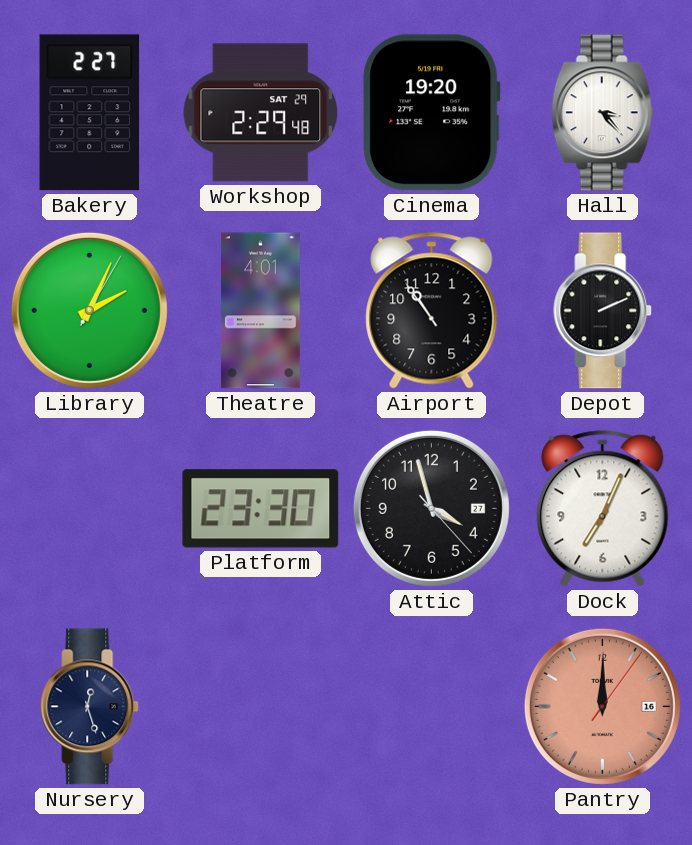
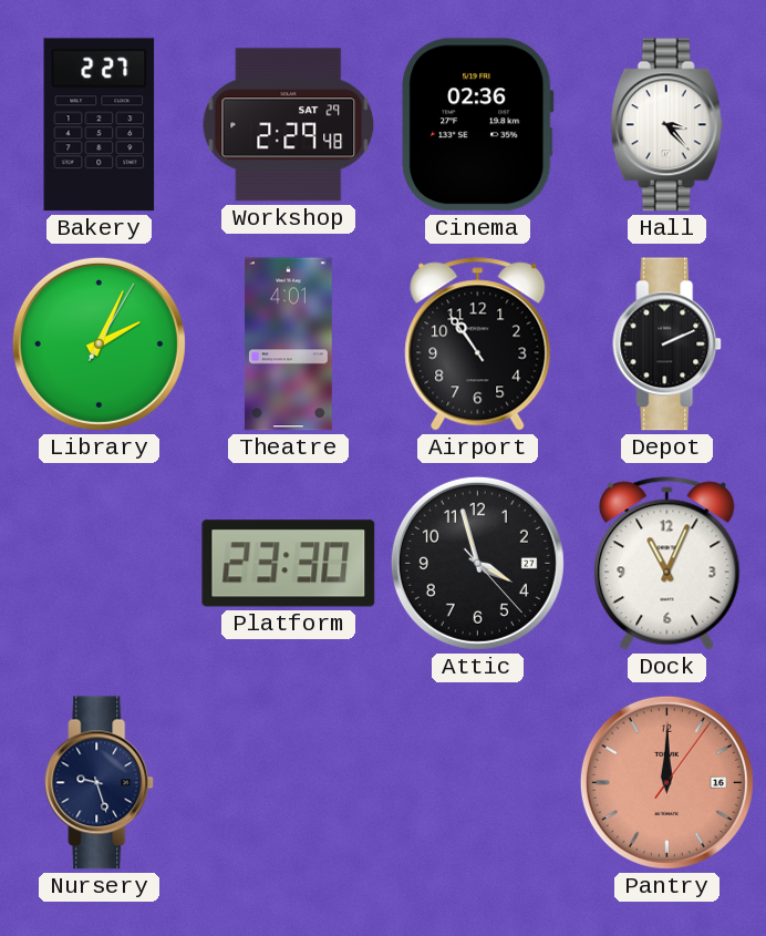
Cinema: 19:20 -> 02:36 (478, 125)
Dock: 7:04 -> 11:04 (667, 564)
Nursery: 12:27 -> 9:27 (100, 783)
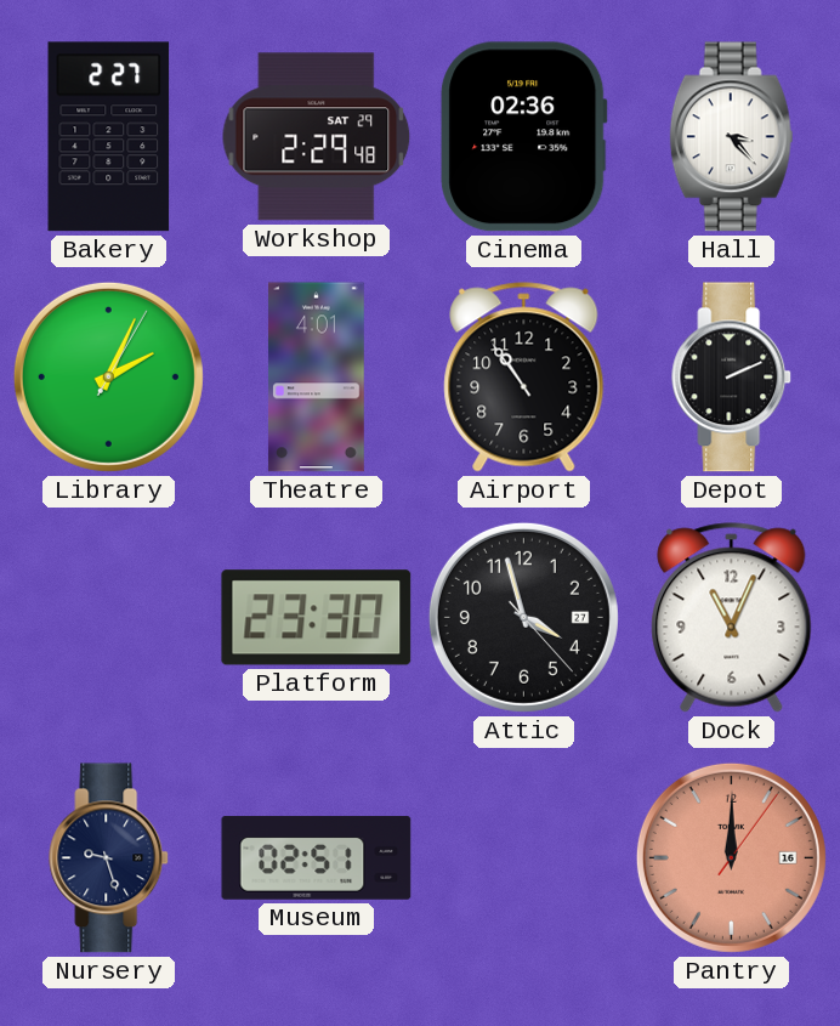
Museum: none -> 02:51 (317, 858)
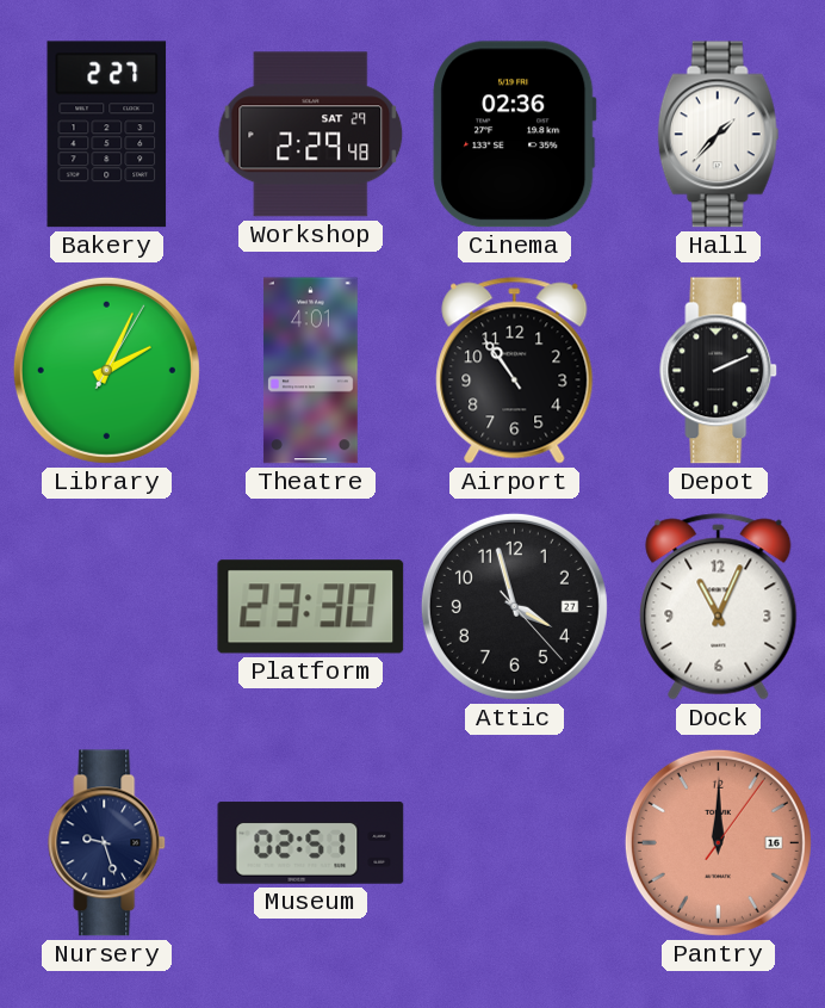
Hall: 3:23 -> 1:37 (719, 135)
